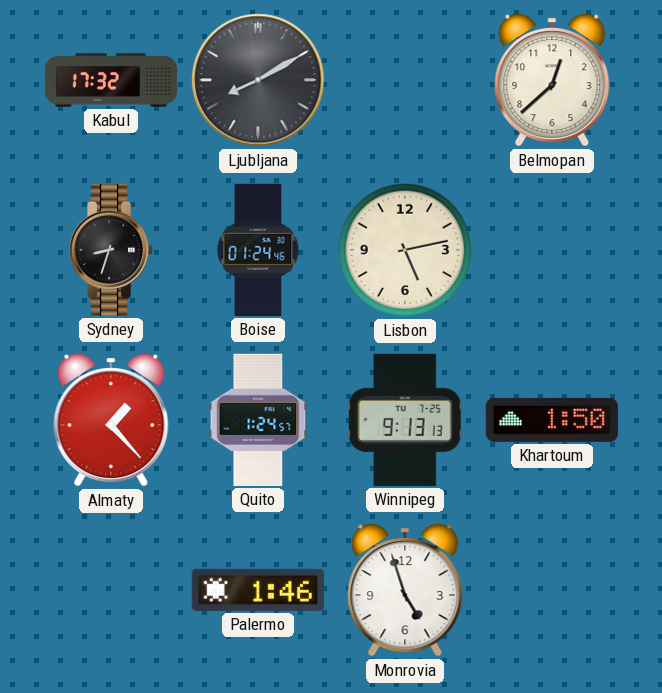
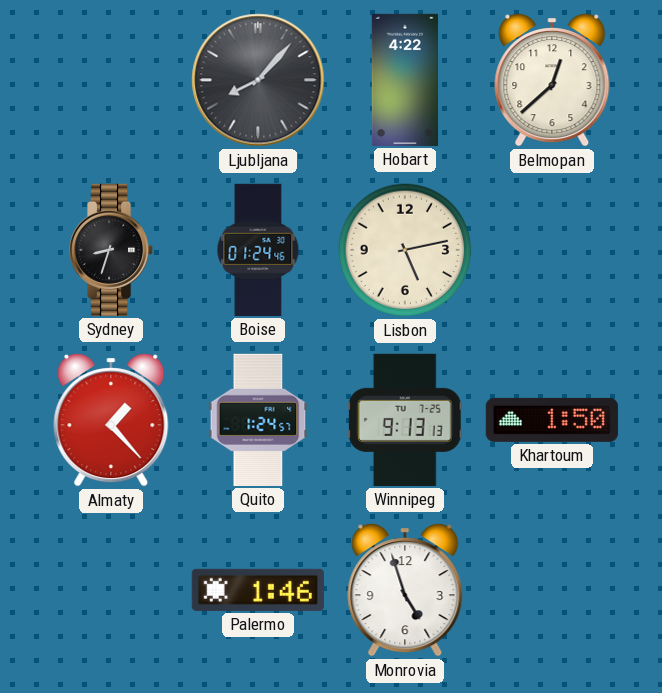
Kabul: 17:32 -> none (110, 80)
Ljubljana: 8:10 -> 8:07 (258, 80)
Hobart: none -> 4:22 (404, 80)
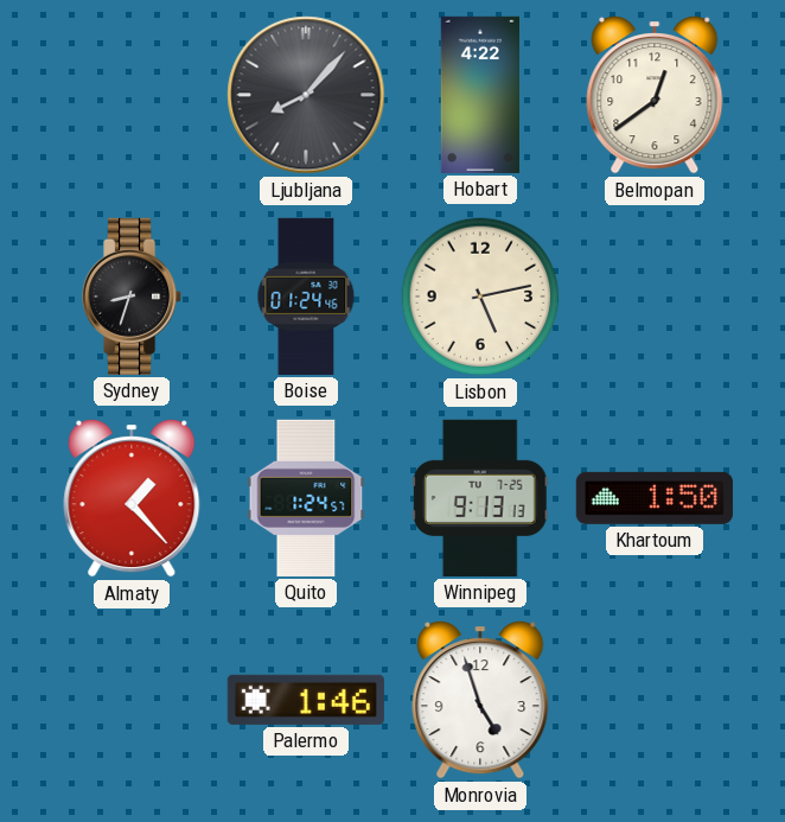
Belmopan: 12:38 -> 12:39 (655, 95)
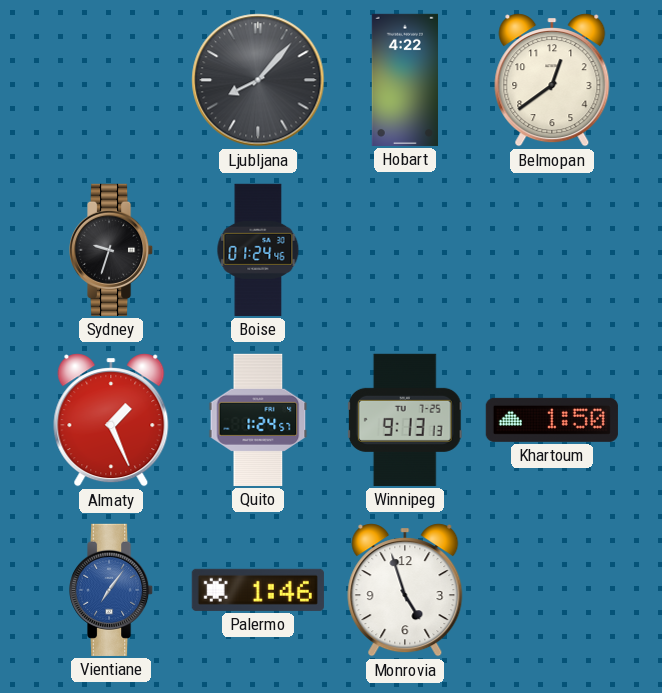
Sydney: 8:33 -> 9:33 (112, 250)
Lisbon: 5:13 -> none (480, 297)
Almaty: 1:23 -> 1:26 (111, 420)
Vientiane: none -> 7:06 (112, 590)
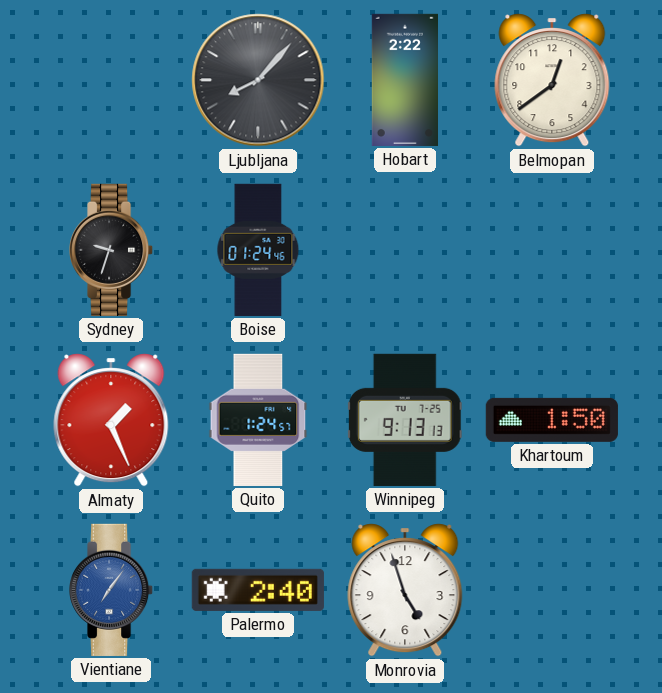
Hobart: 4:22 -> 2:22 (404, 80)
Palermo: 1:46 -> 2:40 (258, 590)
